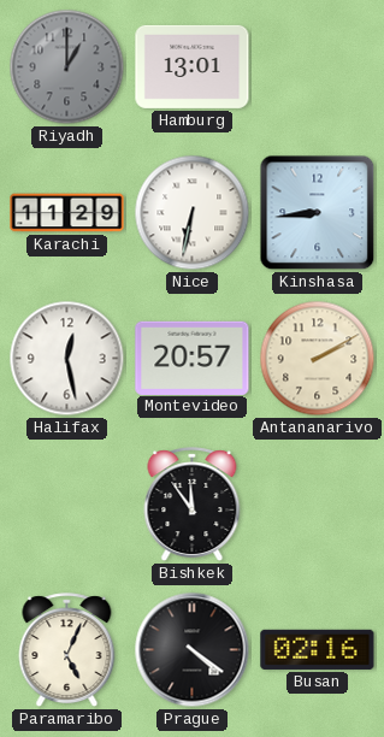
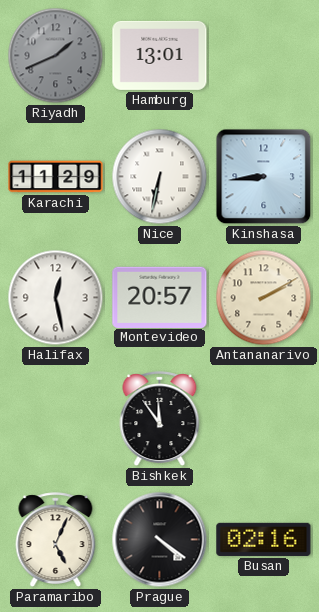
Riyadh: 1:00 -> 1:41 (56, 56)
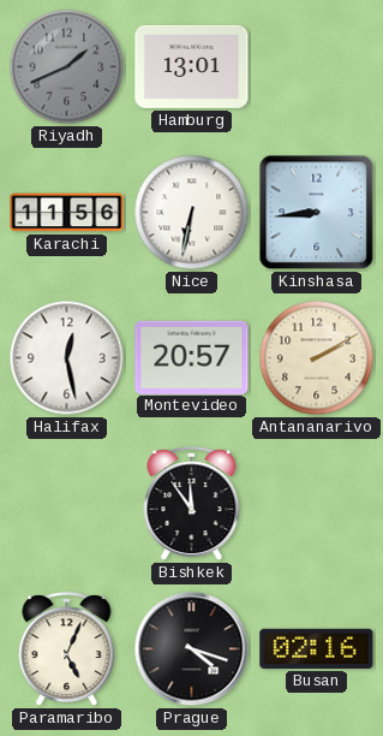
Karachi: 11:29 -> 11:56 (67, 213)
Prague: 4:21 -> 4:18 (192, 649)
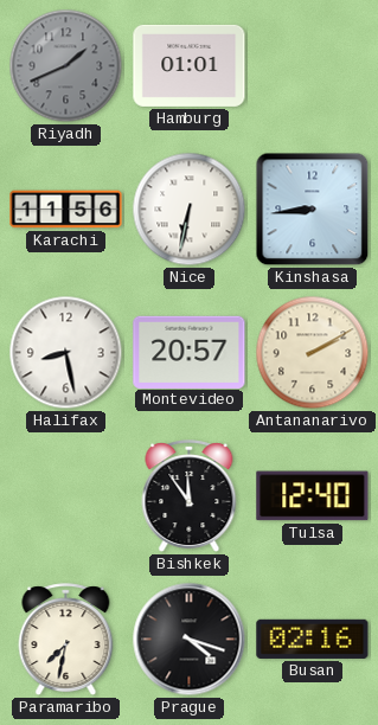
Hamburg: 13:01 -> 01:01 (190, 65)
Halifax: 12:28 -> 8:28 (66, 353)
Tulsa: none -> 12:40 (313, 496)
Paramaribo: 5:04 -> 7:32 (66, 640)
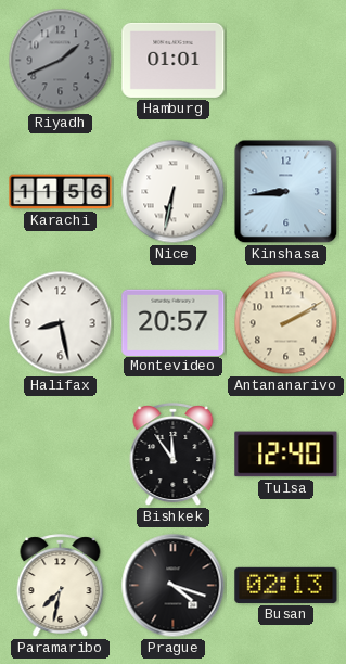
Busan: 02:16 -> 02:13 (286, 585)
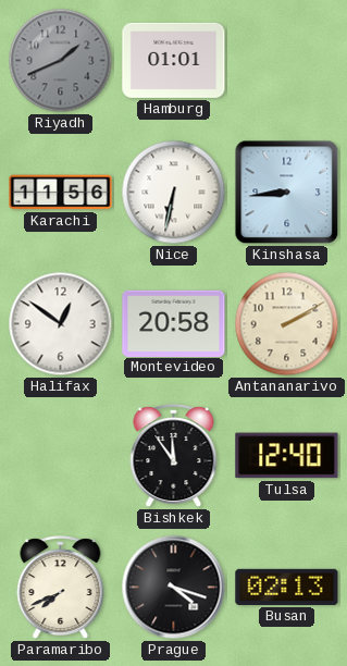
Halifax: 8:28 -> 12:51 (61, 324)
Montevideo: 20:57 -> 20:58 (174, 323)
Paramaribo: 7:32 -> 7:41 (61, 588)
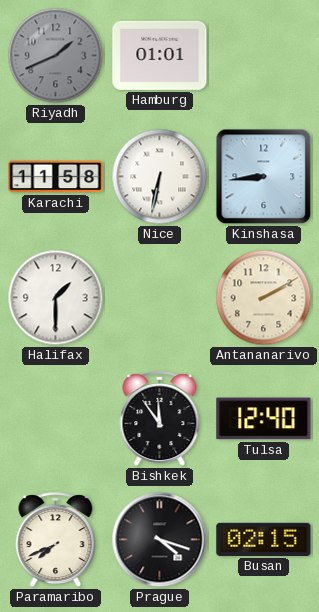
Karachi: 11:56 -> 11:58 (56, 177)
Halifax: 12:51 -> 1:30 (56, 298)
Montevideo: 20:58 -> none (174, 323)
Busan: 02:13 -> 02:15 (264, 539)
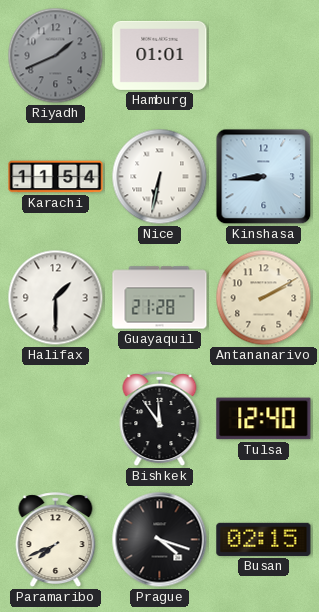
Karachi: 11:58 -> 11:54 (56, 177)
Guayaquil: none -> 21:28 (160, 298)
